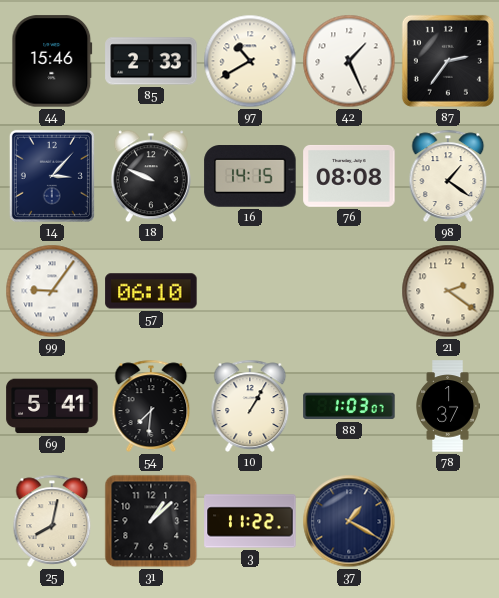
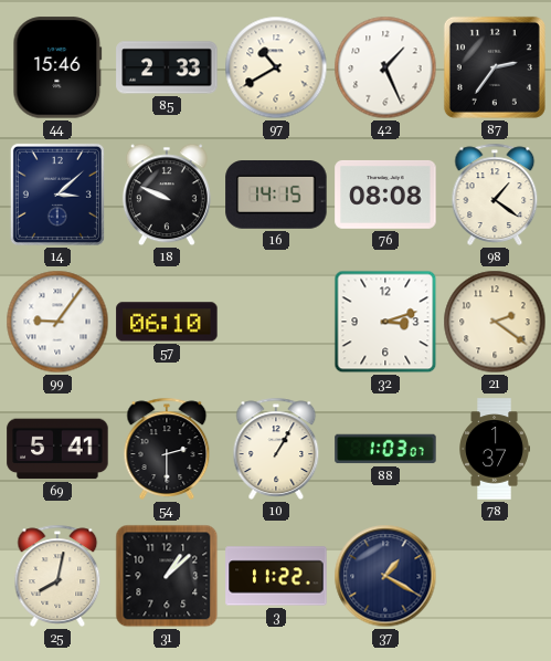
14: 3:07 -> 3:08 (57, 195)
32: none -> 3:12 (385, 322)
54: 7:31 -> 2:30 (167, 449)
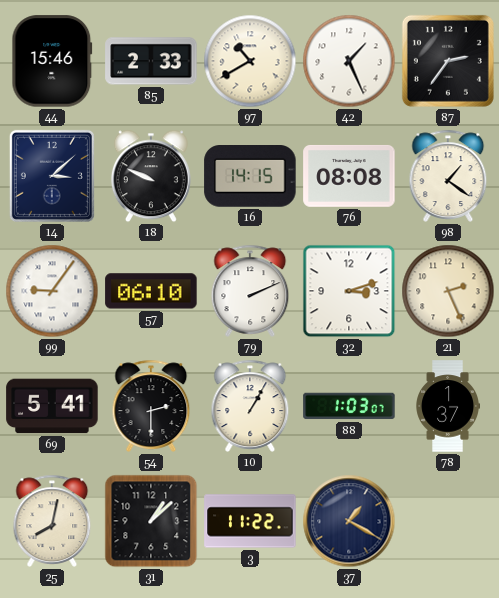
79: none -> 2:11 (250, 291)
21: 2:21 -> 2:26 (448, 291)
